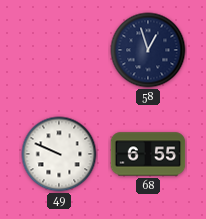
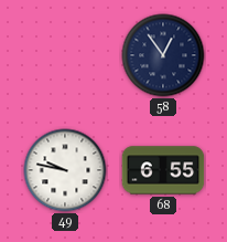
58: 12:57 -> 12:54 (163, 55)
49: 9:49 -> 9:47 (65, 170)
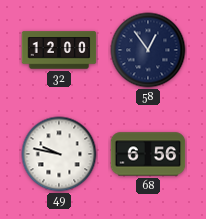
32: none -> 12:00 (59, 50)
68: 6:55 -> 6:56 (148, 154)
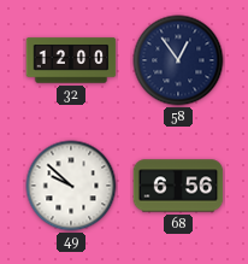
49: 9:47 -> 9:52 (71, 186)
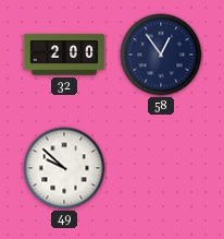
32: 12:00 -> 2:00 (64, 55)
68: 6:56 -> none (178, 186)
